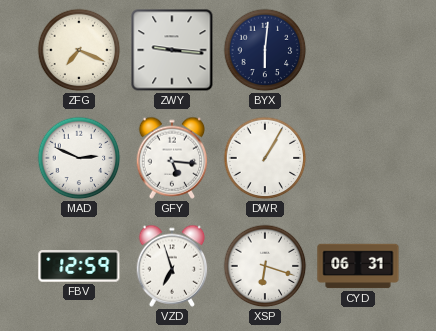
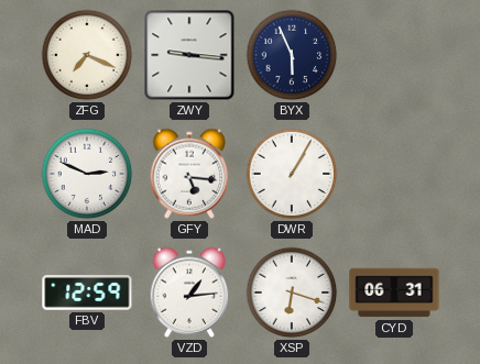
BYX: 6:01 -> 5:56 (292, 55)
VZD: 6:57 -> 1:14 (189, 293)
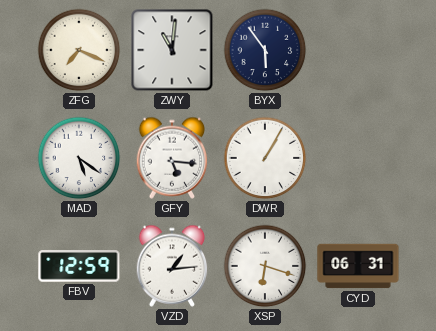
ZWY: 9:16 -> 11:01 (172, 50)
BYX: 5:56 -> 5:54 (265, 50)
MAD: 2:49 -> 5:21 (79, 158)
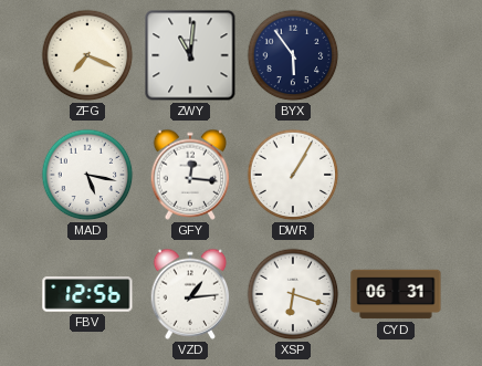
MAD: 5:21 -> 5:17 (87, 175)
GFY: 5:16 -> 12:16 (190, 175)
FBV: 12:59 -> 12:56 (87, 294)
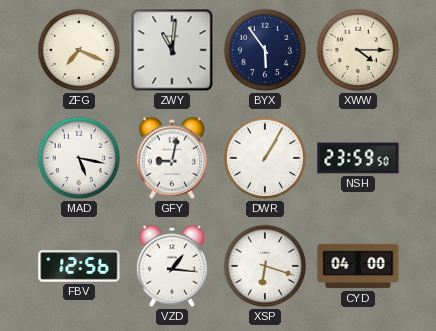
XWW: none -> 4:15 (358, 50)
GFY: 12:16 -> 9:02 (172, 158)
NSH: none -> 23:59 (358, 158)
VZD: 1:14 -> 1:16 (172, 266)
CYD: 06:31 -> 04:00 (358, 266)
